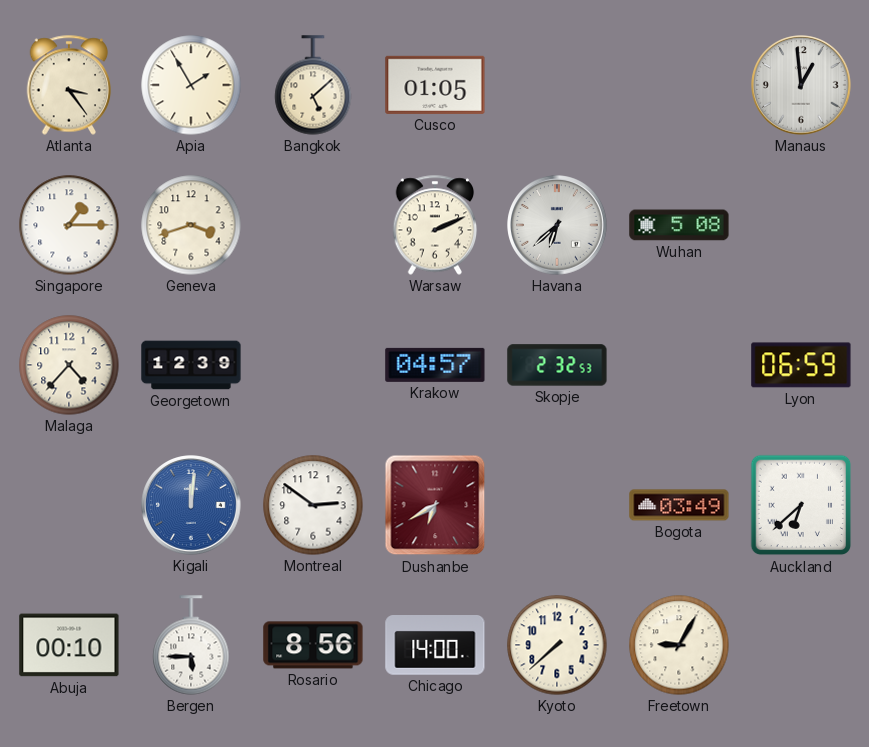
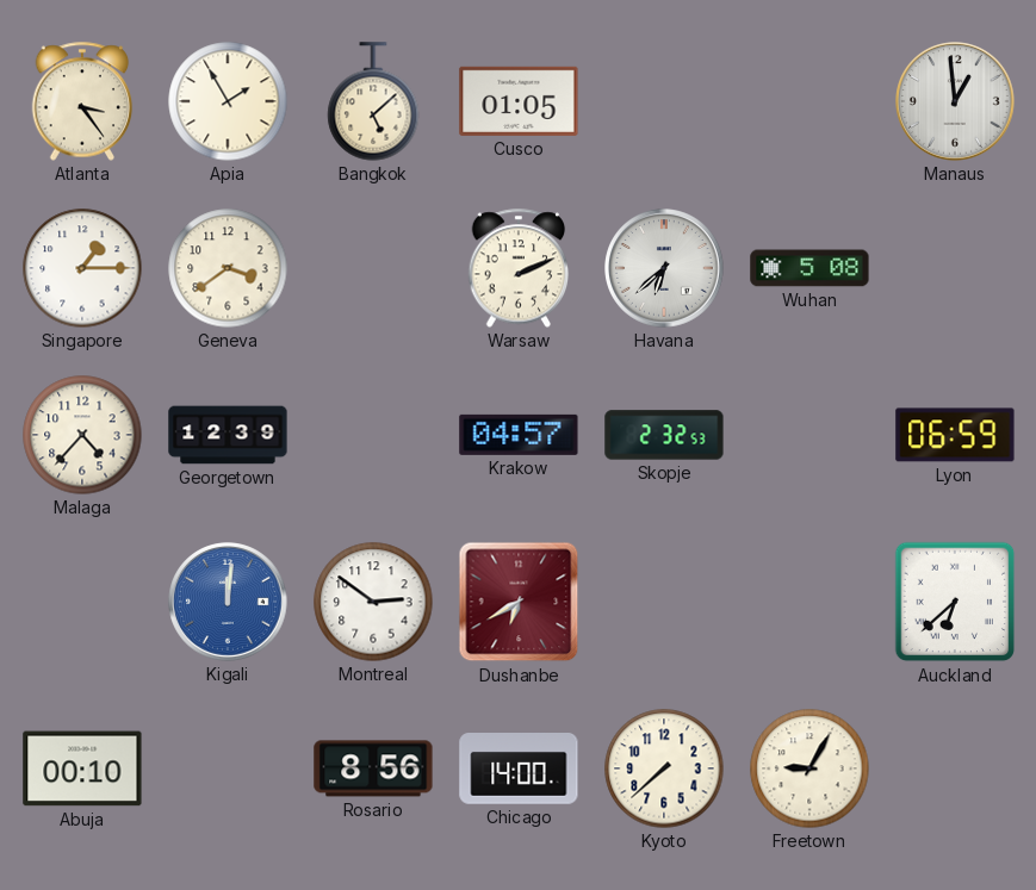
Geneva: 3:42 -> 3:39 (228, 268)
Bogota: 03:49 -> none (679, 505)
Bergen: 5:45 -> none (191, 645)
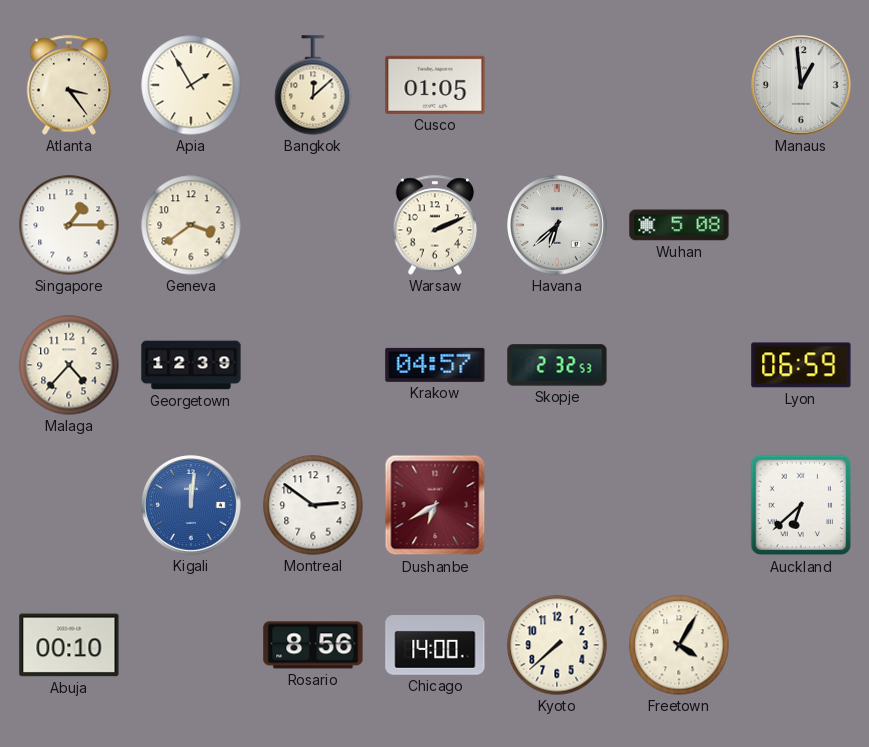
Bangkok: 5:08 -> 12:08 (313, 85)
Freetown: 9:05 -> 4:05 (679, 645)
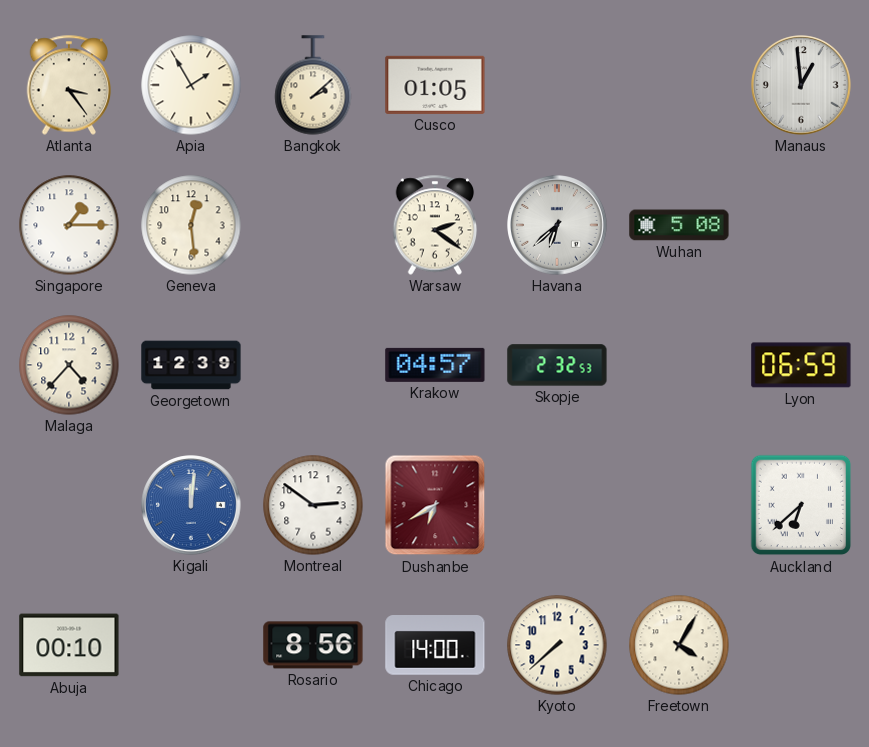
Bangkok: 12:08 -> 2:08 (313, 85)
Geneva: 3:39 -> 12:29 (191, 225)
Warsaw: 2:11 -> 2:21 (435, 225)
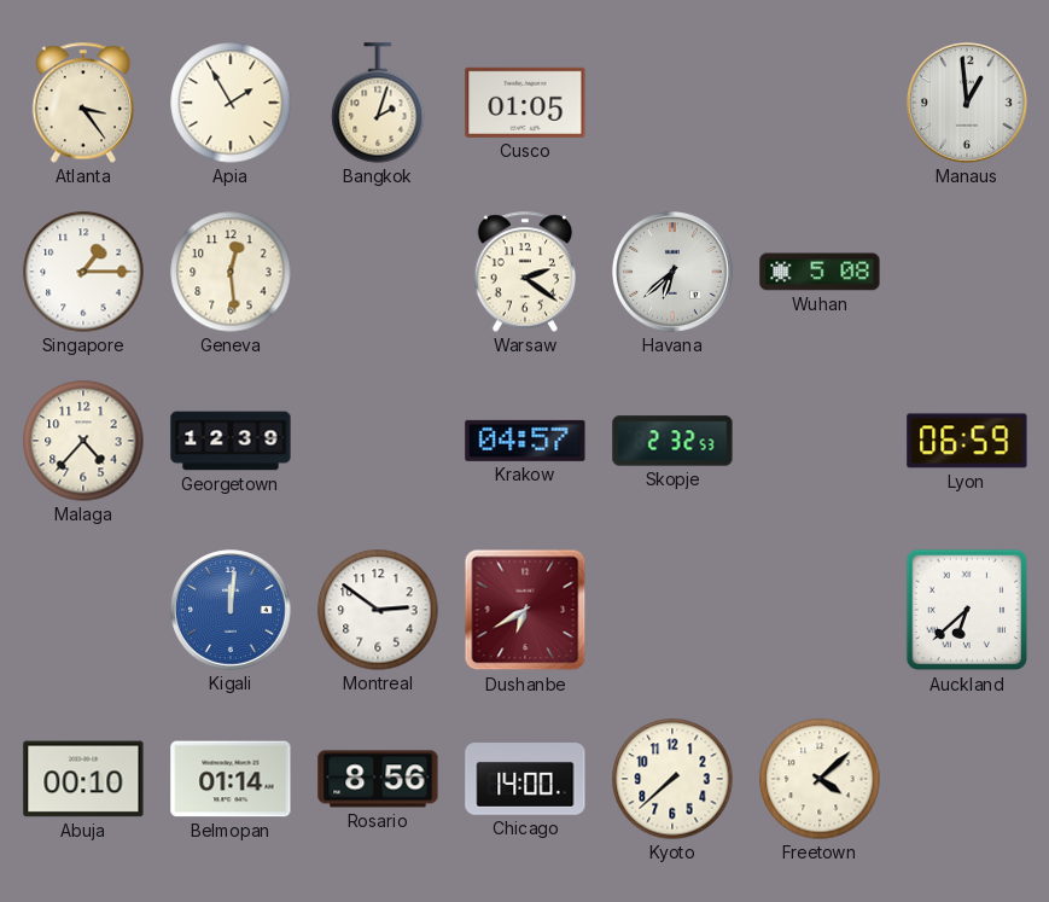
Bangkok: 2:08 -> 2:03 (378, 103)
Belmopan: none -> 01:14 (231, 779)
Freetown: 4:05 -> 4:08 (820, 779)
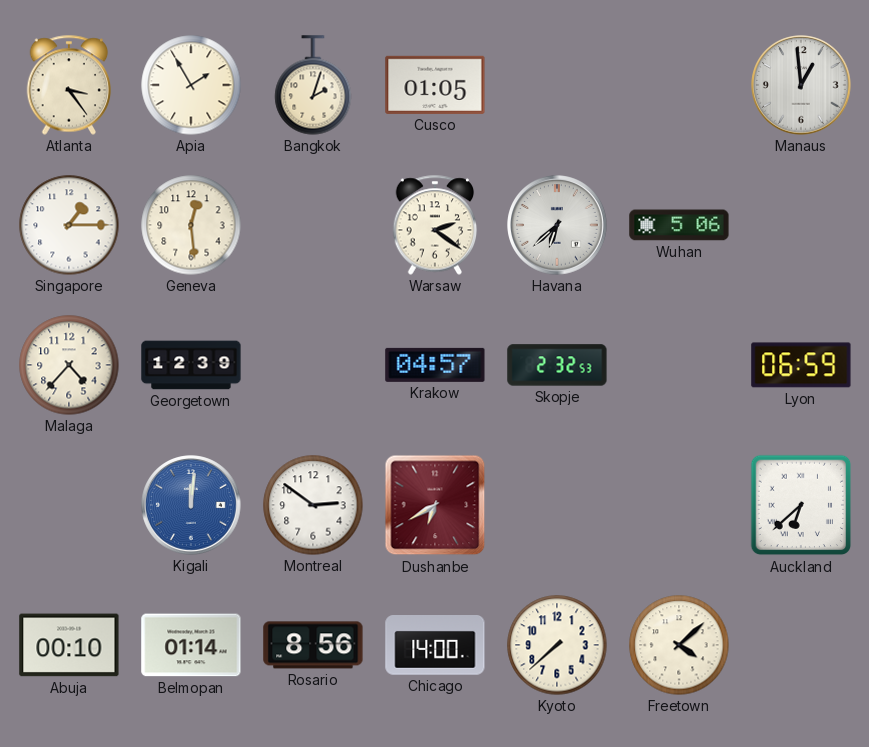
Wuhan: 5:08 -> 5:06 (679, 225)
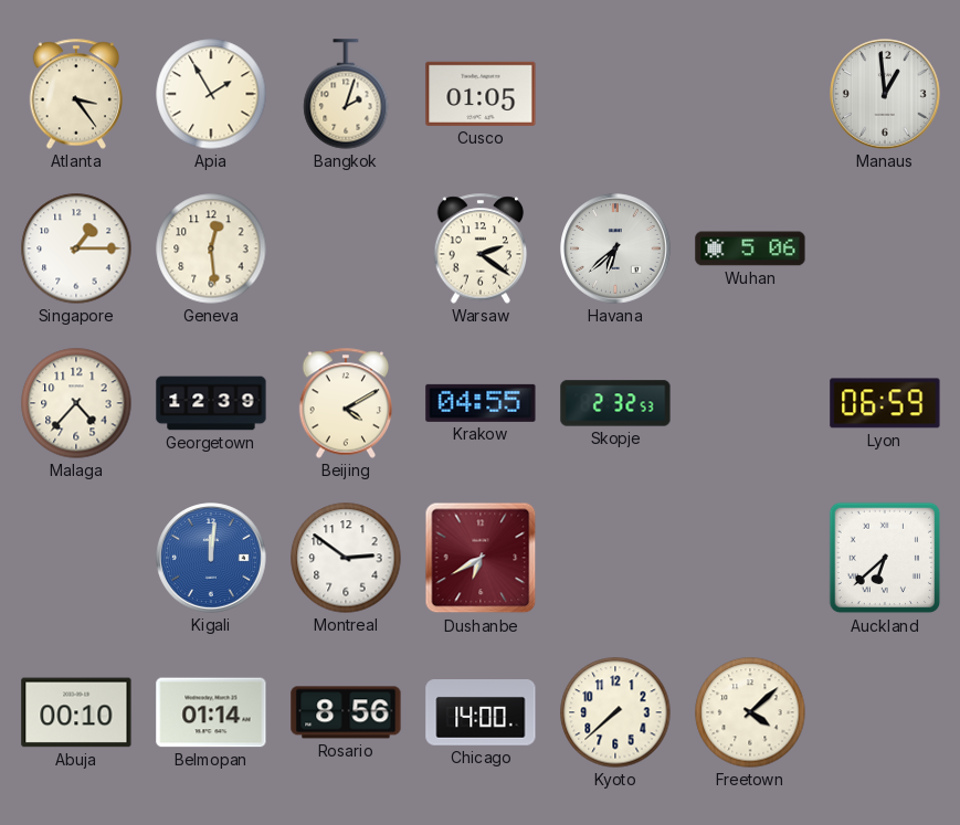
Beijing: none -> 4:10 (346, 403)
Krakow: 04:57 -> 04:55 (481, 403)
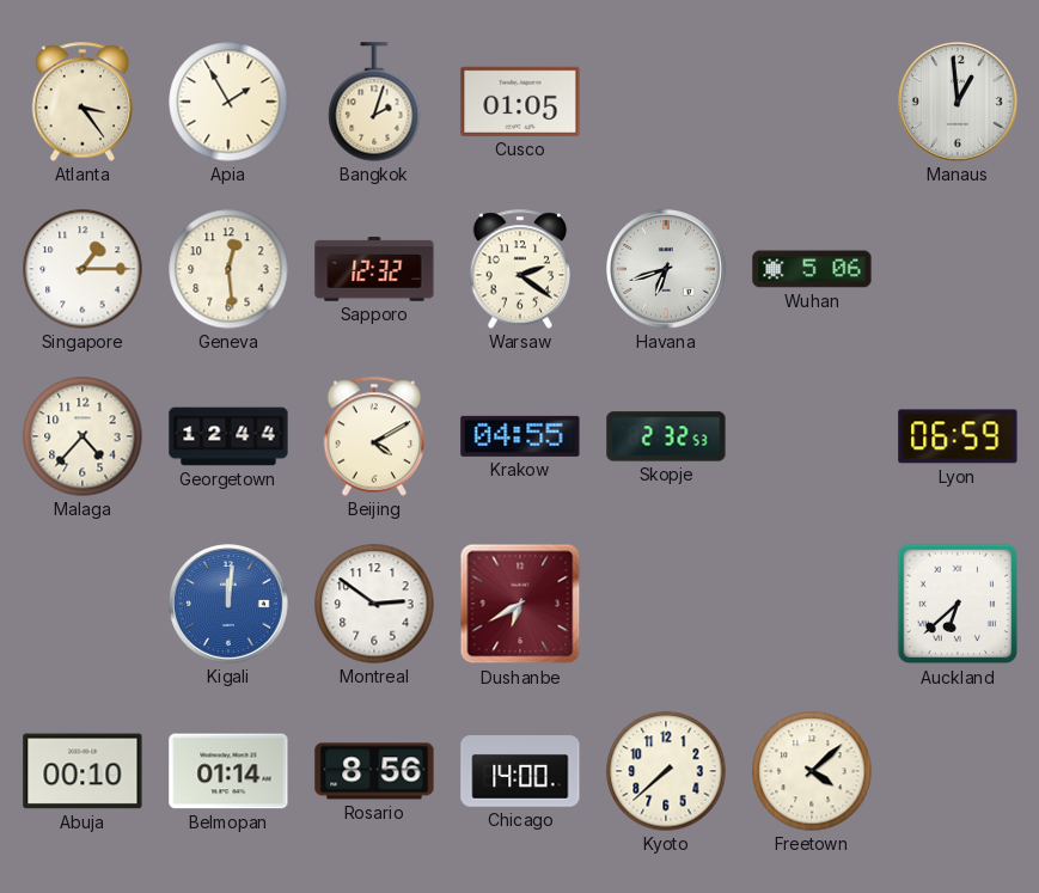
Sapporo: none -> 12:32 (374, 269)
Havana: 6:38 -> 6:42 (666, 269)
Georgetown: 12:39 -> 12:44 (228, 436)
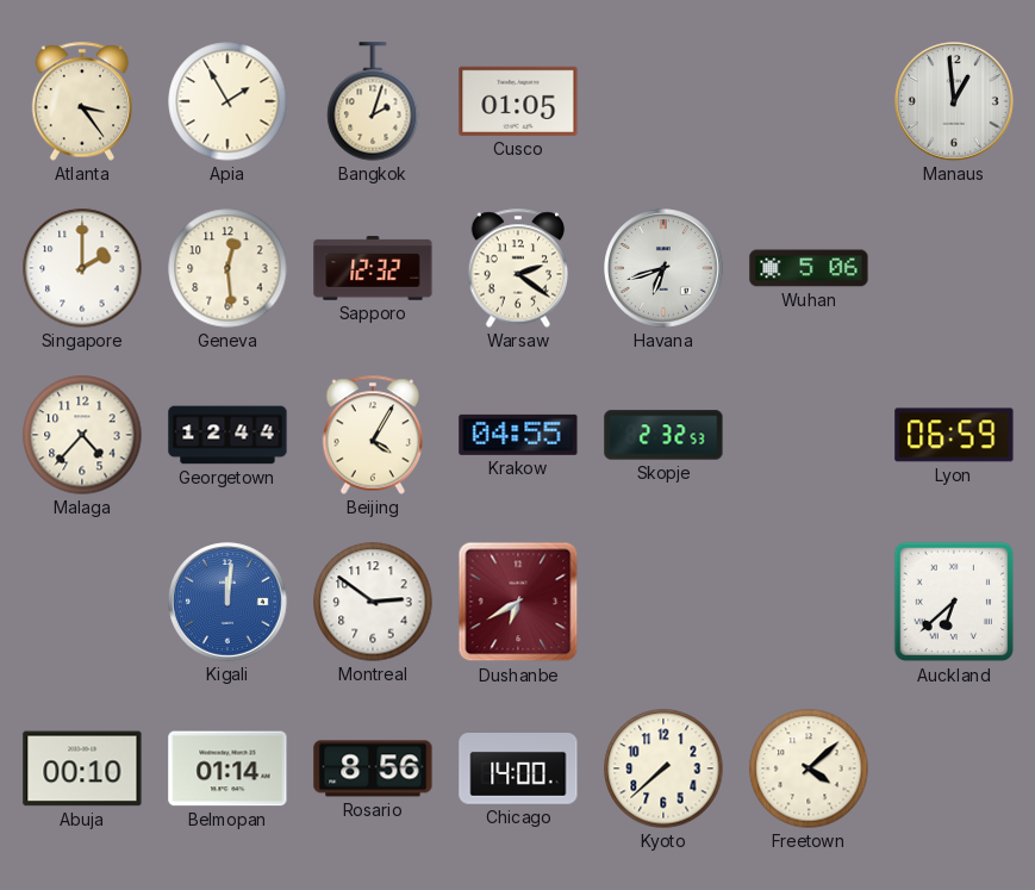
Singapore: 1:15 -> 2:00 (82, 268)
Beijing: 4:10 -> 4:05 (373, 435)
